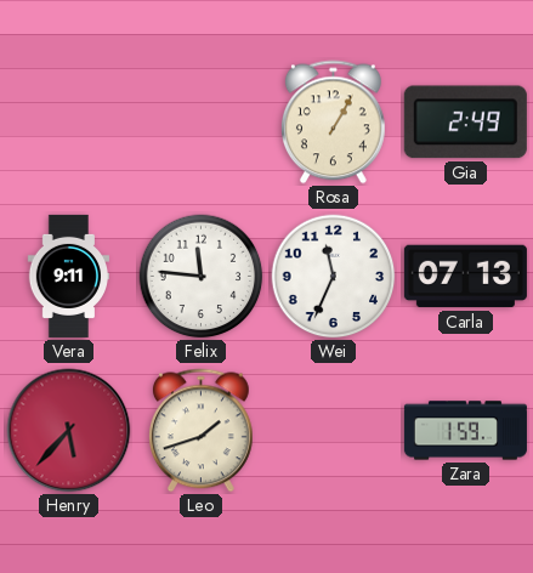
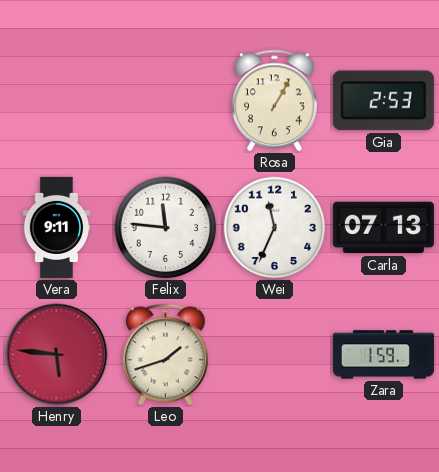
Gia: 2:49 -> 2:53 (383, 101)
Henry: 5:37 -> 5:46 (57, 355)
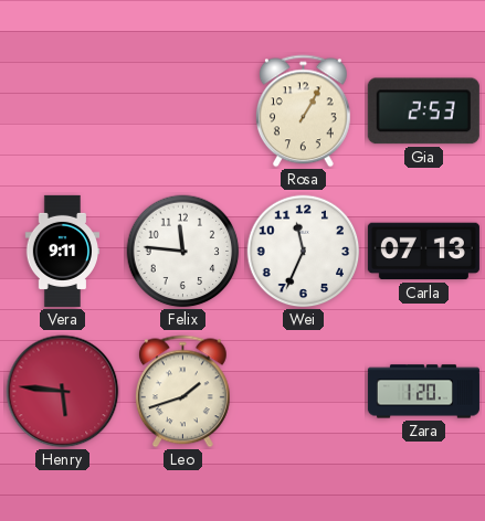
Zara: 1:59 -> 1:20 (423, 392)
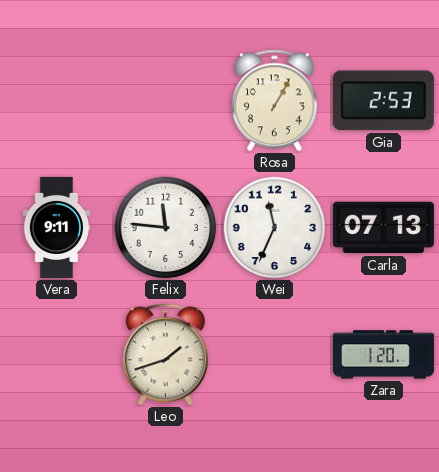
Henry: 5:46 -> none (63, 392)
